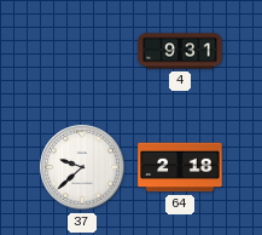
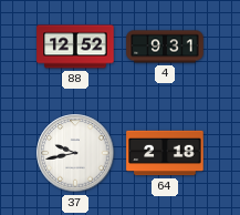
88: none -> 12:52 (75, 47)
37: 9:38 -> 9:43 (75, 153)
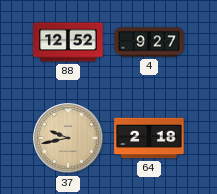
4: 9:31 -> 9:27 (149, 42)
37 dial: white -> champagne (68, 138)
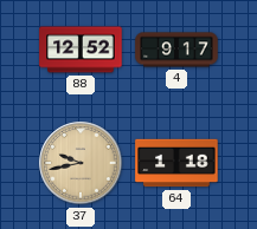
4: 9:27 -> 9:17 (176, 50)
64: 2:18 -> 1:18 (176, 163)
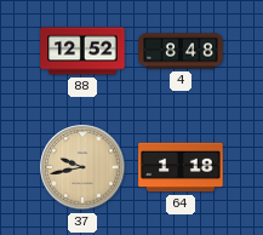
4: 9:17 -> 8:48 (181, 51)
